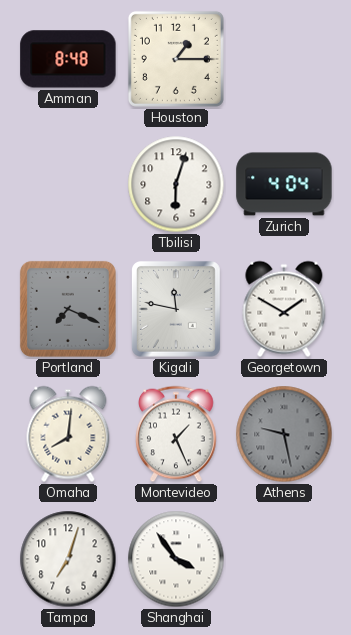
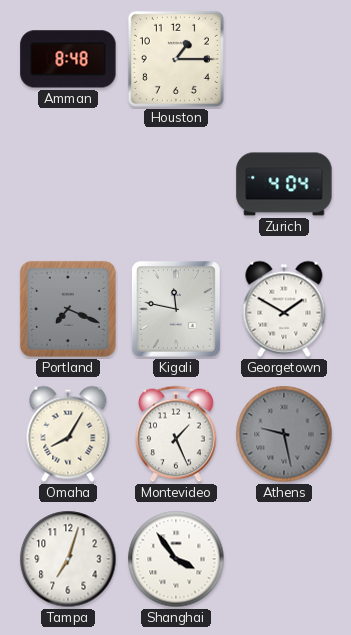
Tbilisi: 6:03 -> none (176, 184)
Omaha: 8:01 -> 8:05 (68, 434)
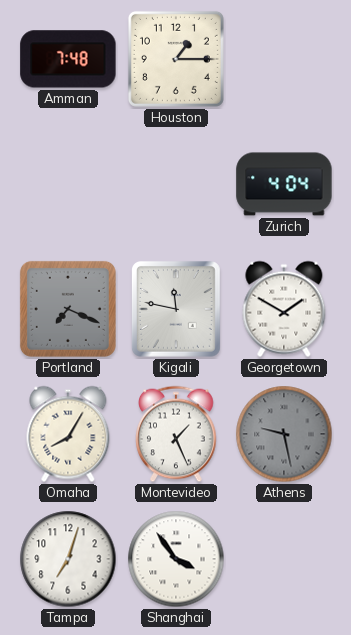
Amman: 8:48 -> 7:48 (68, 59)
